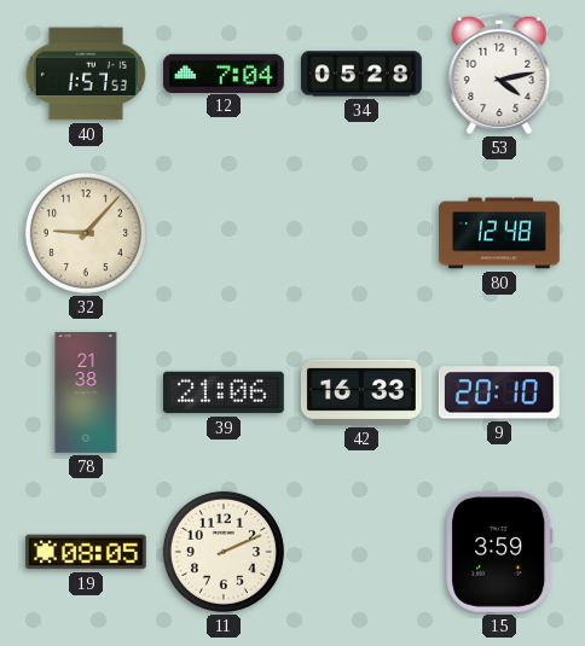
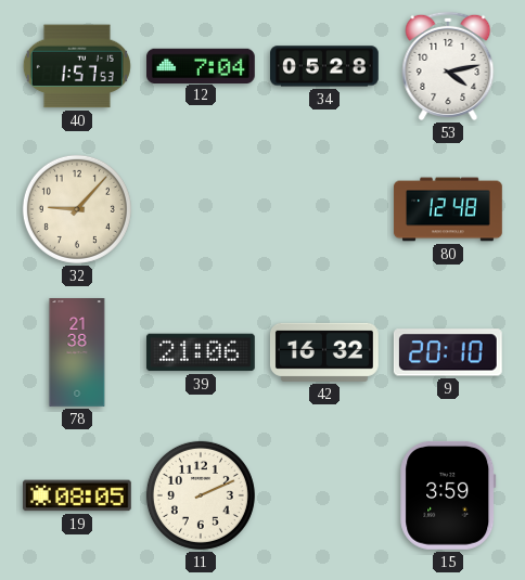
42: 16:33 -> 16:32 (325, 352)
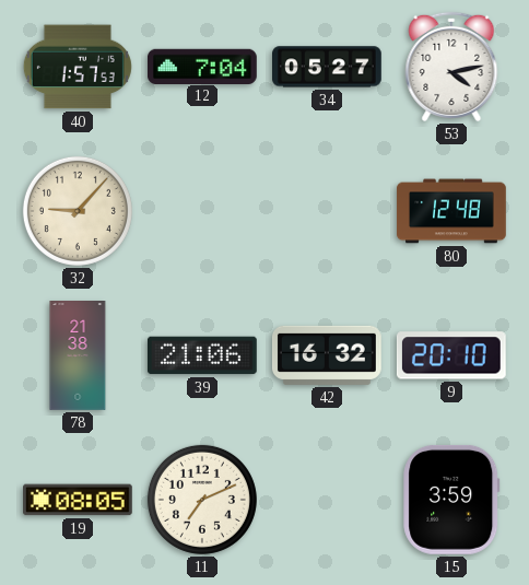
34: 05:28 -> 05:27 (328, 67)
11: 2:11 -> 7:11 (202, 500)
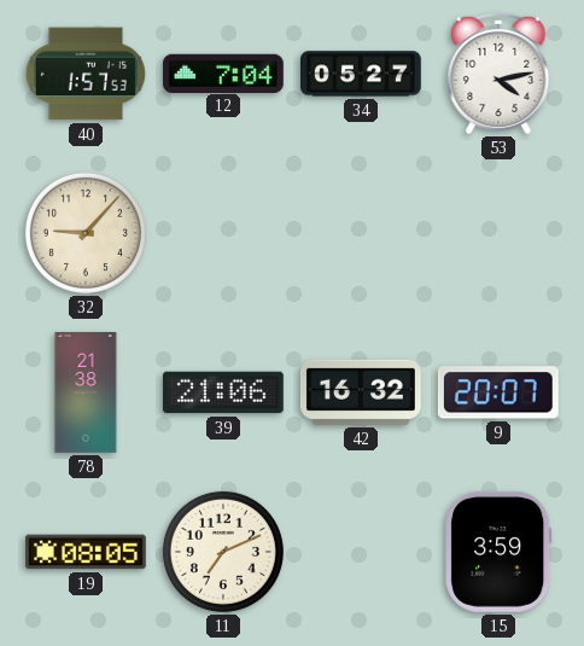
80: 12:48 -> none (451, 211)
9: 20:10 -> 20:07 (498, 392)
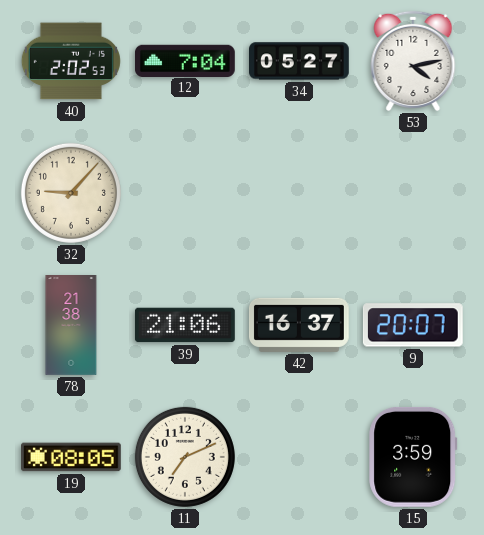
40: 1:57 -> 2:02 (71, 61)
42: 16:32 -> 16:37 (300, 325)
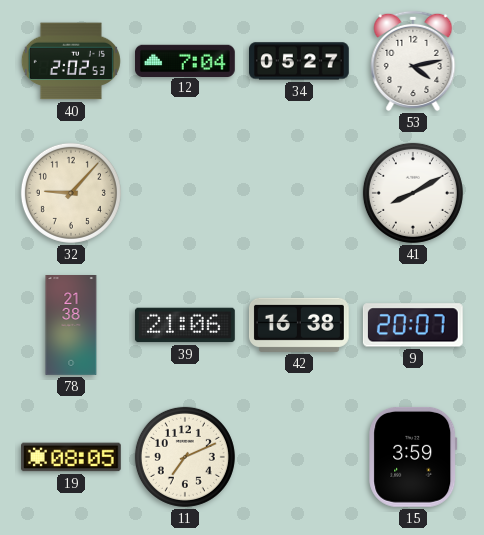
41: none -> 8:10 (413, 193)
42: 16:37 -> 16:38 (300, 325)
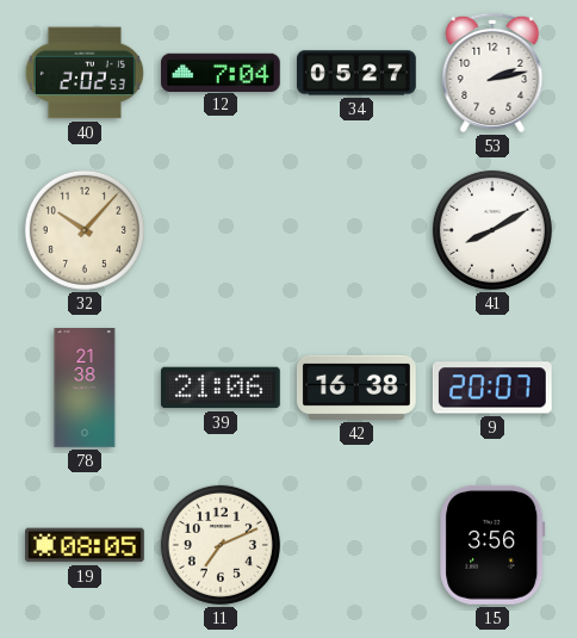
53: 4:13 -> 2:13 (492, 73)
32: 9:07 -> 10:07 (85, 230)
15: 3:59 -> 3:56 (492, 545)
